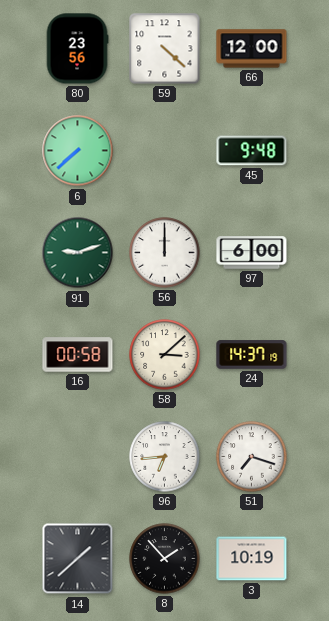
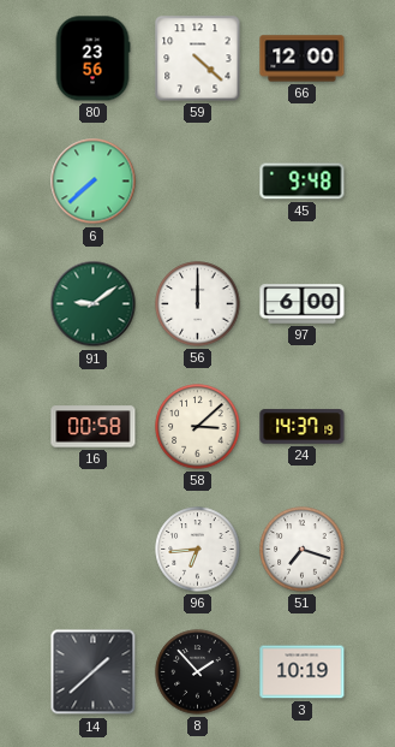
91: 9:12 -> 9:09 (94, 304)
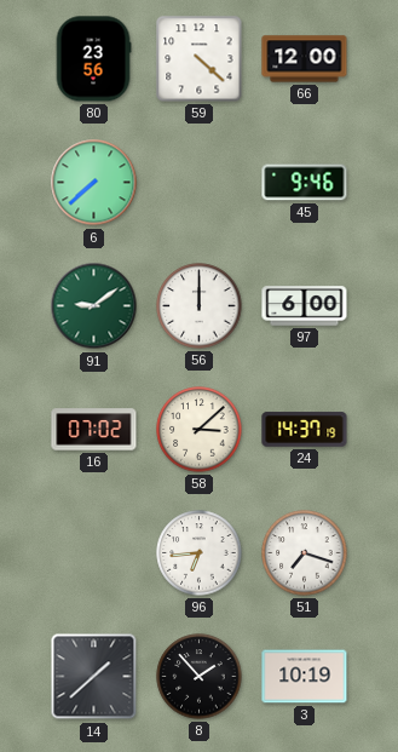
45: 9:48 -> 9:46 (305, 183)
16: 00:58 -> 07:02 (94, 430)
